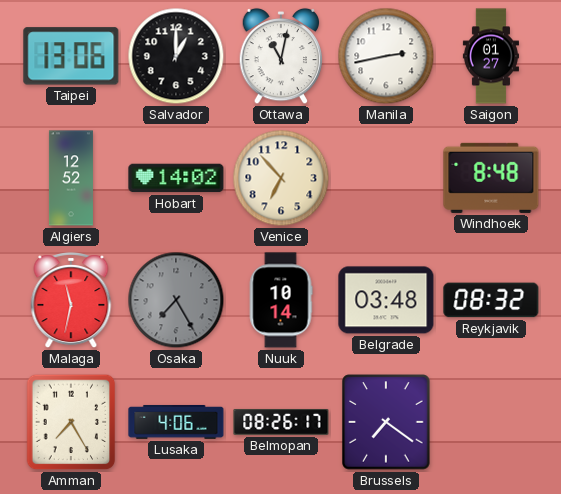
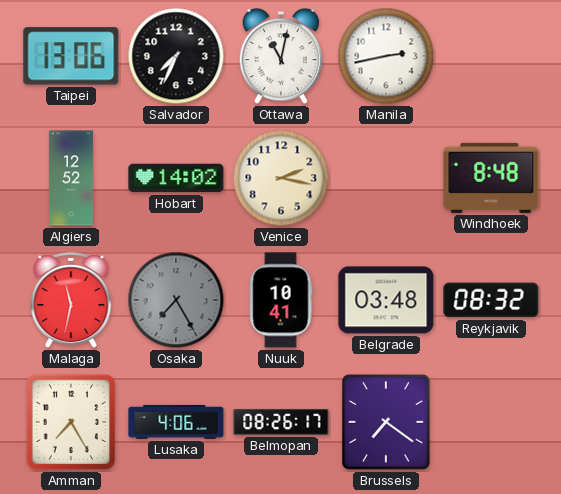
Salvador: 1:00 -> 7:34 (176, 56)
Saigon: 01:27 -> none (491, 56)
Venice: 6:53 -> 2:17 (281, 178)
Nuuk: 10:14 -> 10:41 (281, 300)
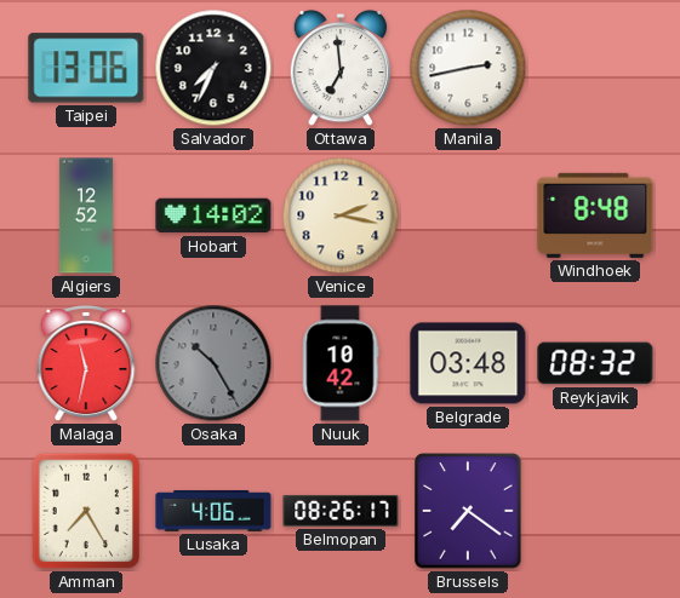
Ottawa: 11:02 -> 6:59 (341, 68)
Osaka: 7:25 -> 10:25 (213, 363)
Nuuk: 10:41 -> 10:42 (341, 363)
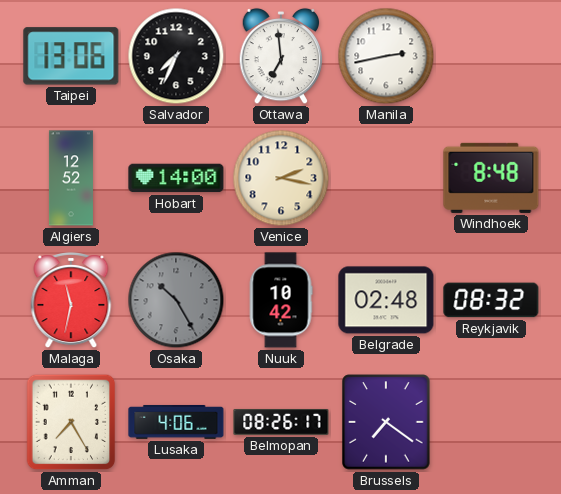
Hobart: 14:02 -> 14:00 (176, 178)
Belgrade: 03:48 -> 02:48 (386, 300)
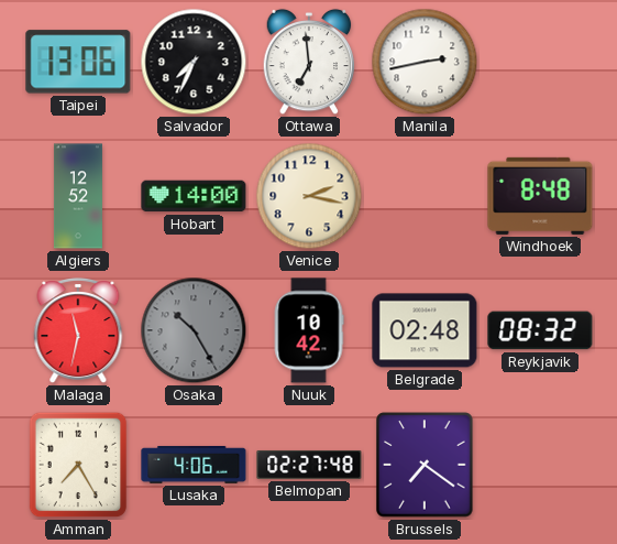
Belmopan: 08:26 -> 02:27 (309, 465)
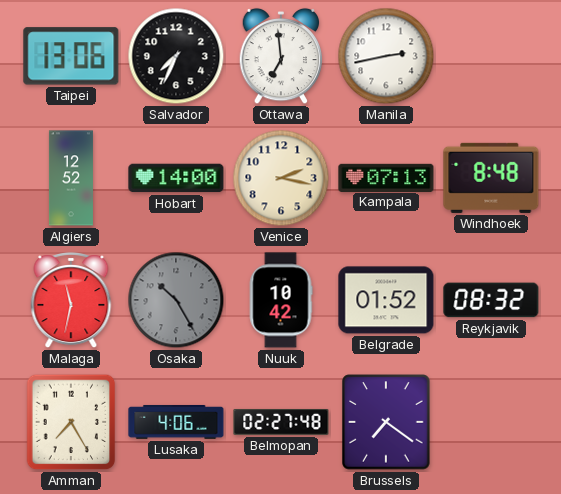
Kampala: none -> 07:13 (386, 177)
Belgrade: 02:48 -> 01:52 (386, 300)
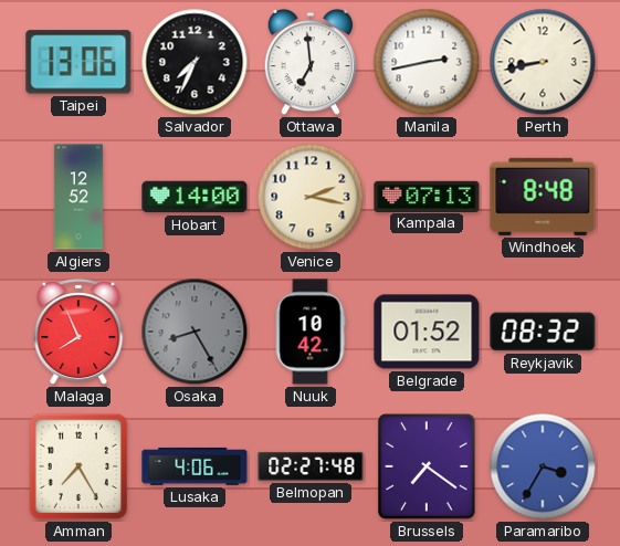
Perth: none -> 8:43 (543, 62)
Malaga: 11:32 -> 7:56 (78, 333)
Osaka: 10:25 -> 8:25 (195, 332)
Paramaribo: none -> 3:35 (543, 466)
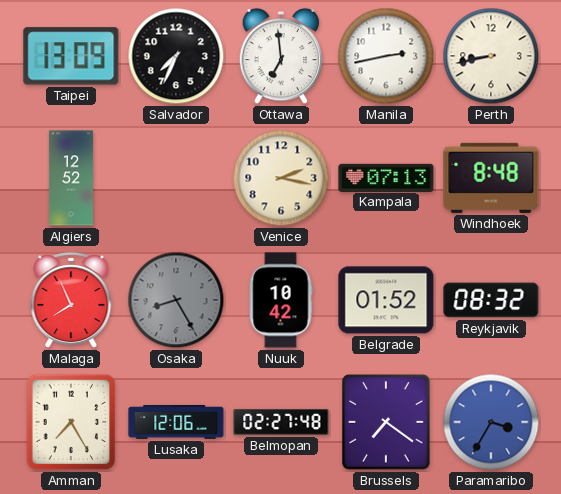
Taipei: 13:06 -> 13:09 (71, 56)
Hobart: 14:00 -> none (195, 197)
Lusaka: 4:06 -> 12:06 (176, 422)
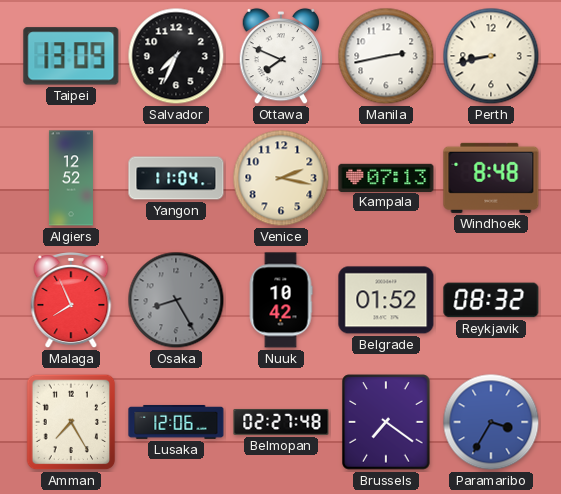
Ottawa: 6:59 -> 7:49 (281, 56)
Yangon: none -> 11:04 (176, 178)
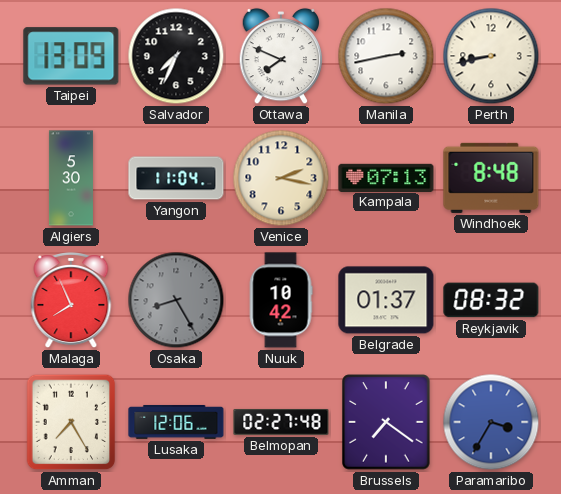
Algiers: 12:52 -> 5:30 (71, 178)
Belgrade: 01:52 -> 01:37 (386, 300)
